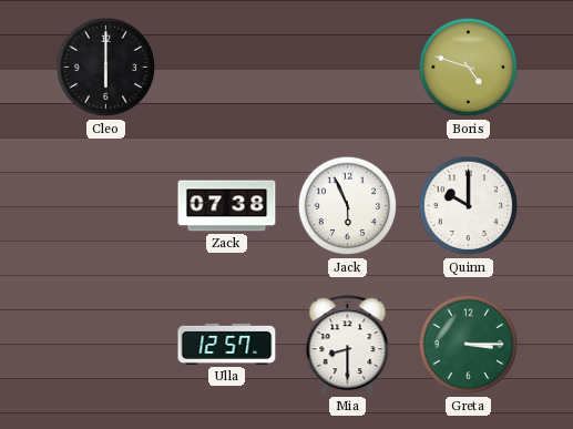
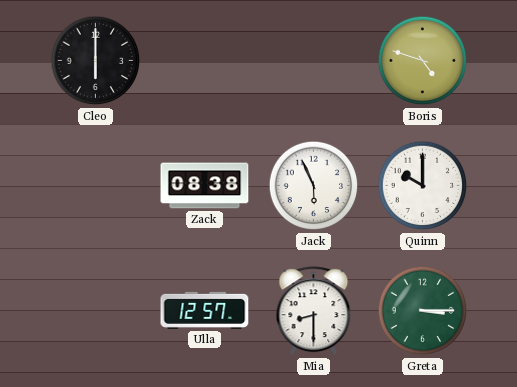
Zack: 07:38 -> 08:38 (205, 186)
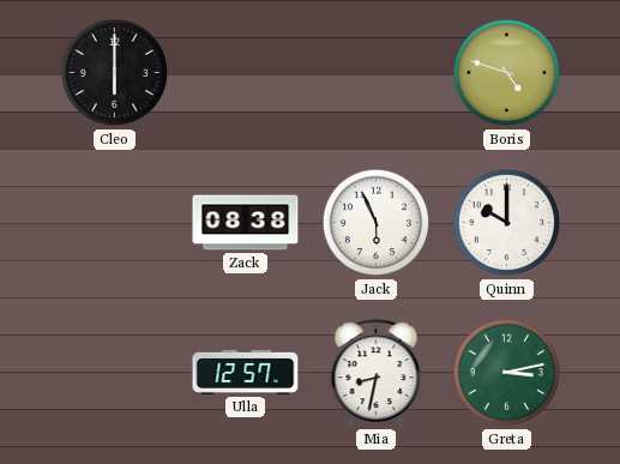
Mia: 8:30 -> 8:32 (377, 373)
Greta: 3:15 -> 3:13 (507, 373)
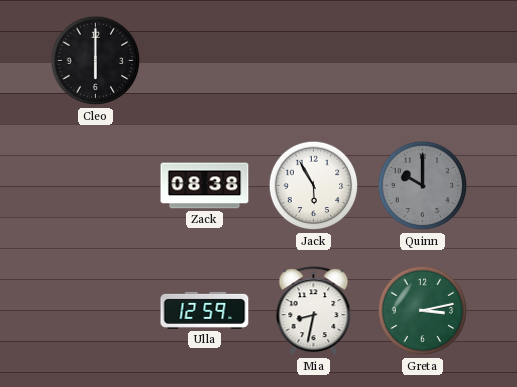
Boris: 4:48 -> none (507, 73)
Jack: 5:56 -> 5:55 (314, 186)
Quinn dial: white -> grey (423, 186)
Ulla: 12:57 -> 12:59 (205, 310)
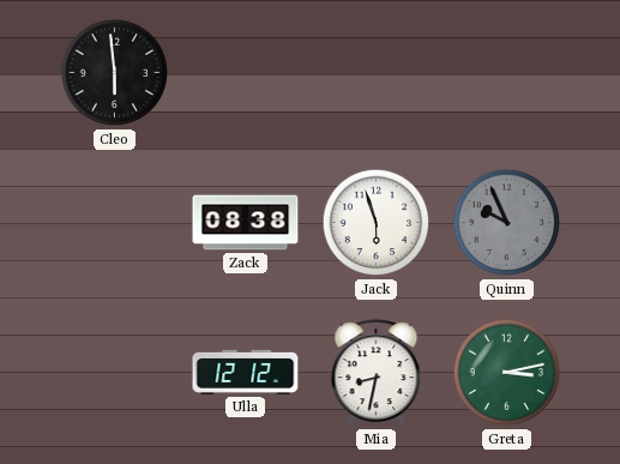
Cleo: 6:00 -> 5:59 (115, 73)
Jack: 5:55 -> 5:57 (377, 223)
Quinn: 10:00 -> 9:56 (507, 223)
Ulla: 12:59 -> 12:12 (246, 372)
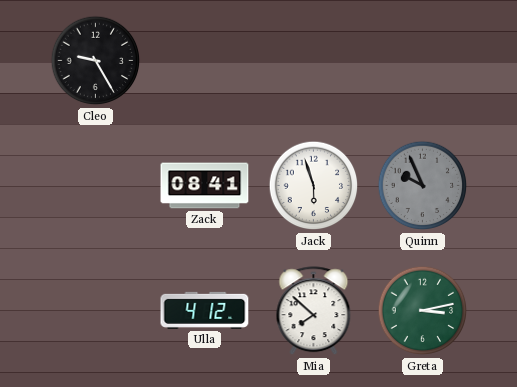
Cleo: 5:59 -> 9:25 (96, 61)
Zack: 08:38 -> 08:41 (205, 186)
Ulla: 12:12 -> 4:12 (205, 310)
Mia: 8:32 -> 7:52 (314, 311)
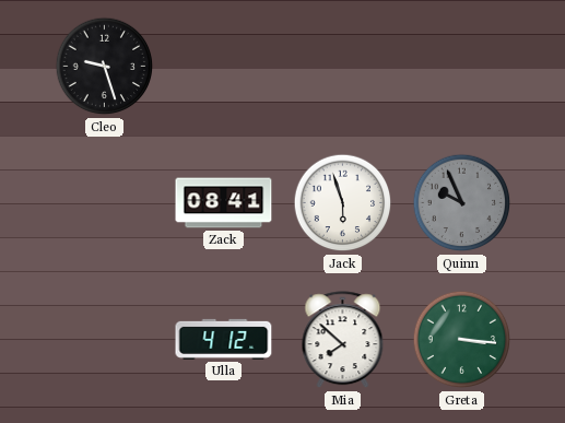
Cleo: 9:25 -> 9:27 (105, 67)
Greta: 3:13 -> 3:16 (462, 340)
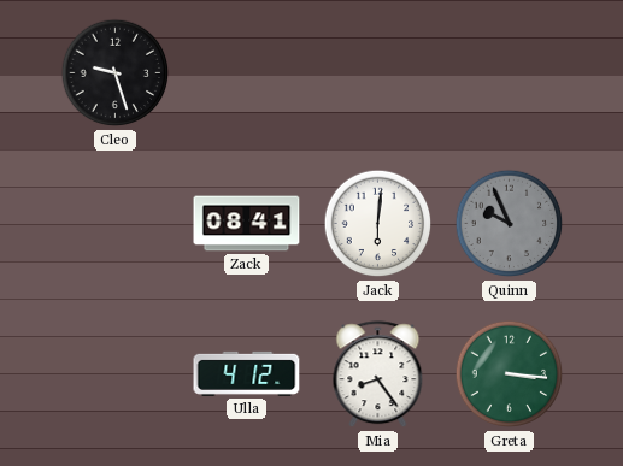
Jack: 5:57 -> 6:01 (378, 224)
Mia: 7:52 -> 8:24 (378, 374)
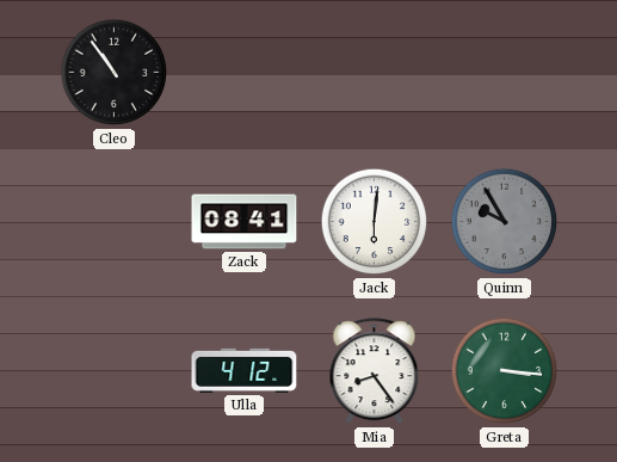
Cleo: 9:27 -> 10:54 (115, 73)
Quinn: 9:56 -> 9:55 (505, 222)
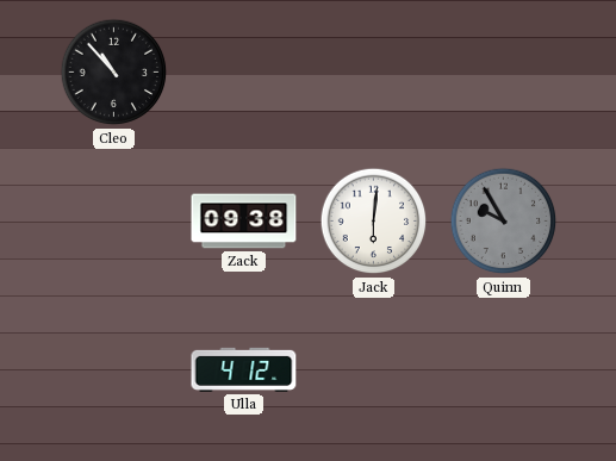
Cleo: 10:54 -> 10:53 (114, 73)
Zack: 08:41 -> 09:38 (244, 222)
Mia: 8:24 -> none (375, 371)
Greta: 3:16 -> none (505, 371)
